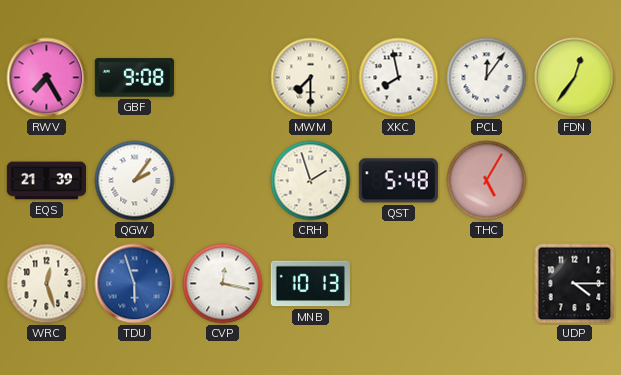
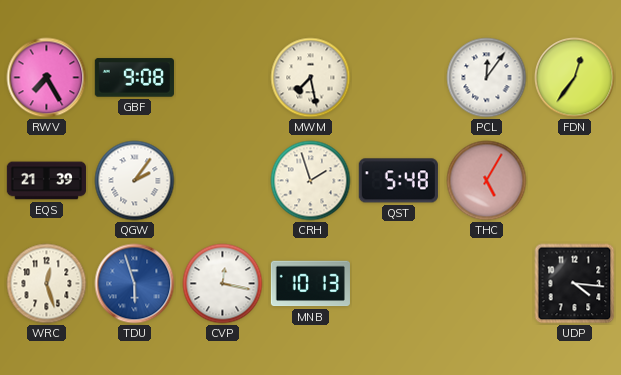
MWM: 7:30 -> 7:28 (311, 78)
XKC: 7:58 -> none (399, 78)
UDP: 4:15 -> 4:16 (575, 284)
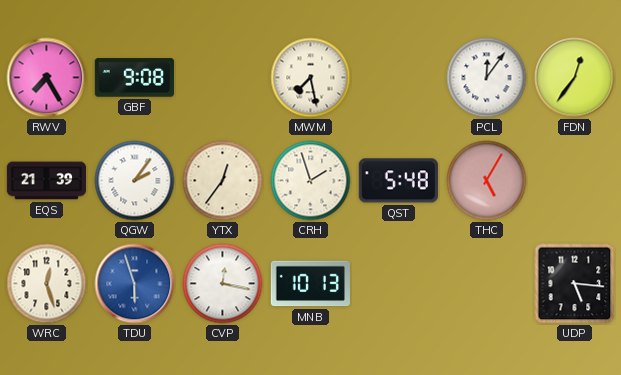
YTX: none -> 12:36 (223, 181)
UDP: 4:16 -> 5:16 (575, 284)
